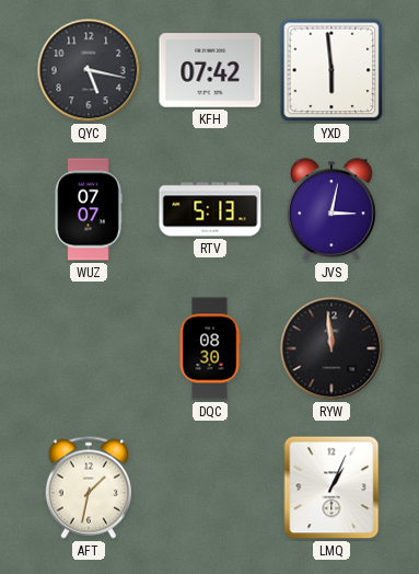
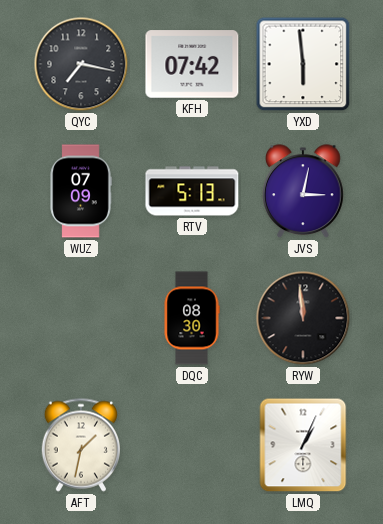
QYC: 5:17 -> 7:17 (81, 64)
WUZ: 07:07 -> 07:09 (81, 191)
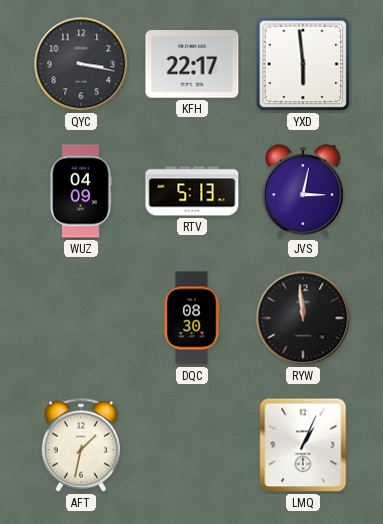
QYC: 7:17 -> 3:17 (81, 64)
KFH: 07:42 -> 22:17 (192, 64)
WUZ: 07:09 -> 04:09 (81, 191)
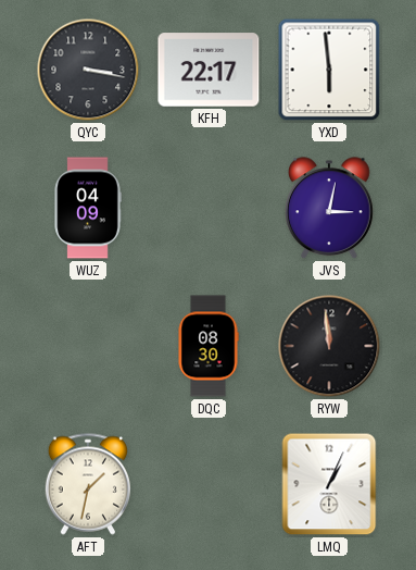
RTV: 5:13 -> none (192, 191)
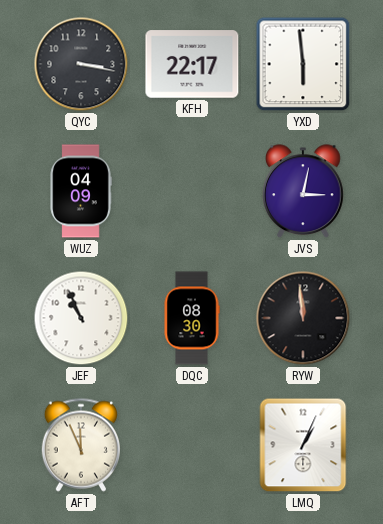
JEF: none -> 10:56 (81, 318)
AFT: 1:32 -> 11:56 (80, 445)
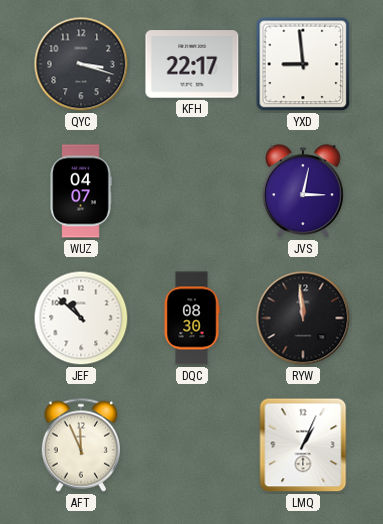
QYC: 3:17 -> 3:18 (81, 64)
YXD: 5:59 -> 8:59 (303, 64)
WUZ: 04:09 -> 04:07 (81, 191)
JEF: 10:56 -> 10:52 (81, 318)
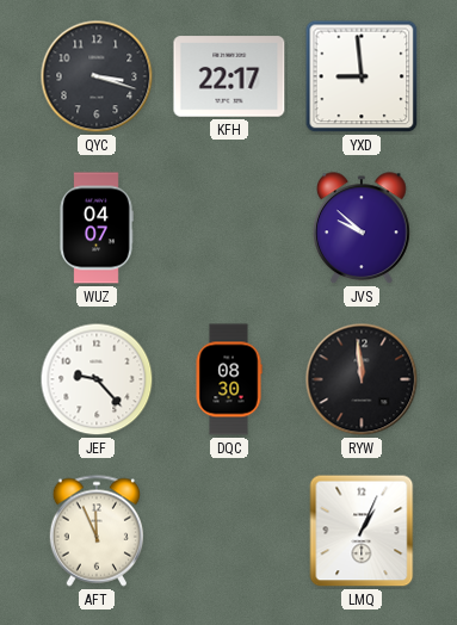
JVS: 3:02 -> 9:52 (363, 229)
JEF: 10:52 -> 9:23 (97, 379)
